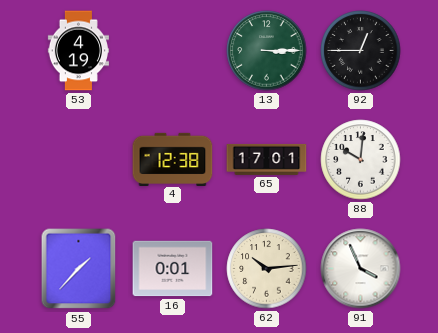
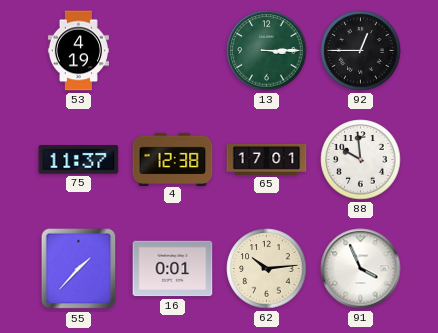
75: none -> 11:37 (79, 160)
88: 10:01 -> 9:59 (361, 160)
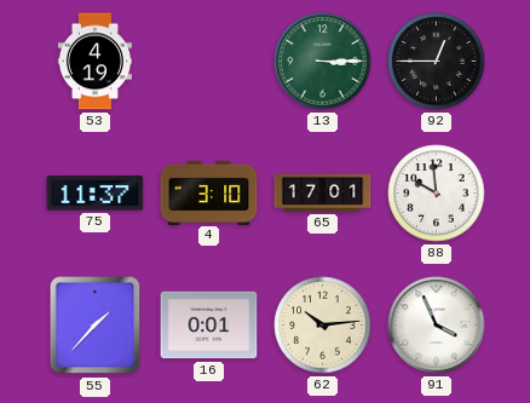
4: 12:38 -> 3:10 (209, 192)
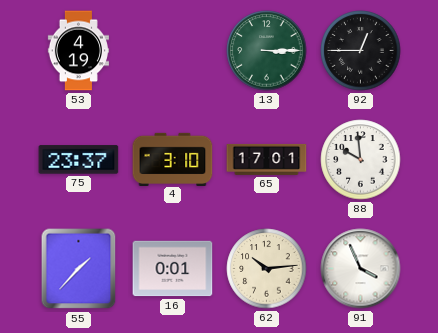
75: 11:37 -> 23:37 (79, 160)
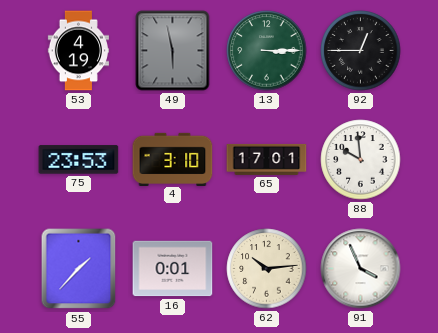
49: none -> 5:58 (173, 51)
75: 23:37 -> 23:53 (79, 160)
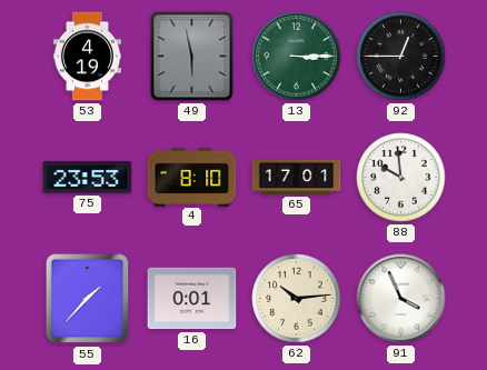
4: 3:10 -> 8:10 (192, 177)
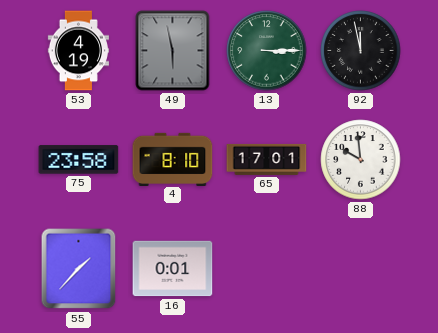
92: 12:45 -> 11:58 (361, 51)
75: 23:53 -> 23:58 (79, 160)
62: 10:14 -> none (297, 299)
91: 3:56 -> none (401, 299)
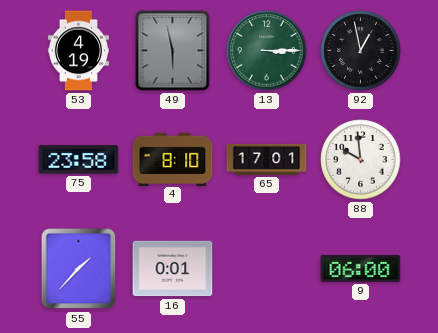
92: 11:58 -> 12:58 (361, 51)
9: none -> 06:00 (361, 268)
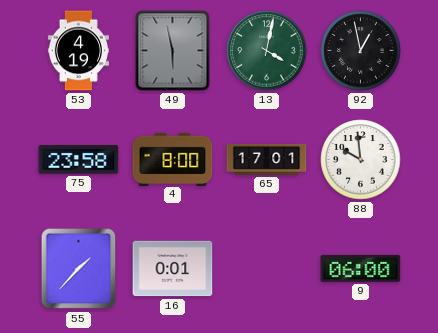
13: 3:15 -> 4:02 (267, 51)
4: 8:10 -> 8:00 (173, 159)
